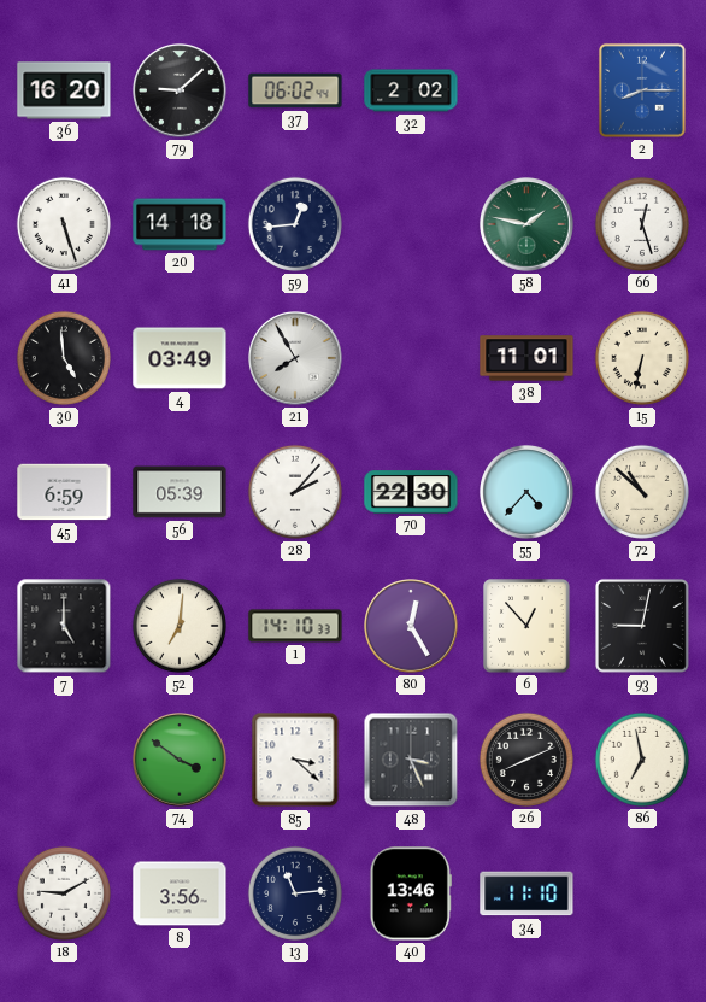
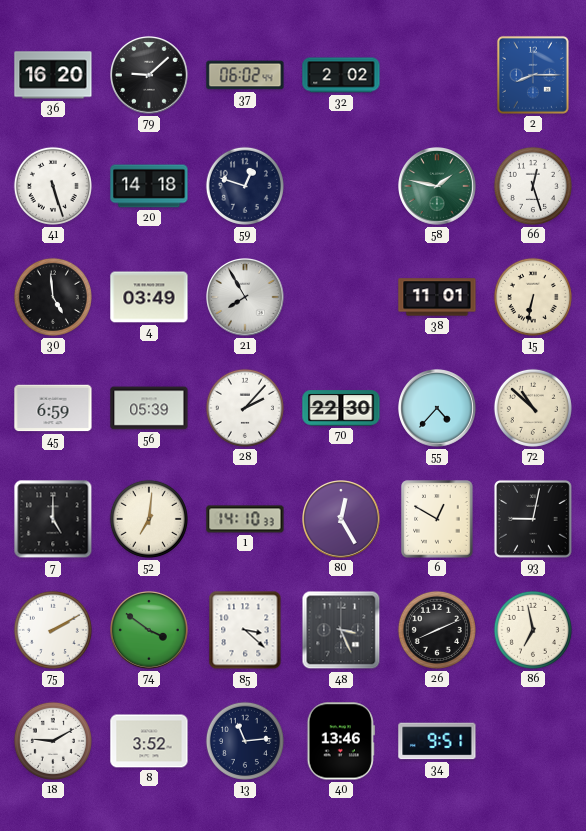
59: 12:44 -> 12:48 (245, 186)
6: 12:53 -> 12:50 (437, 519)
75: none -> 2:10 (53, 630)
8: 3:56 -> 3:52 (149, 741)
34: 11:10 -> 9:51 (437, 741)
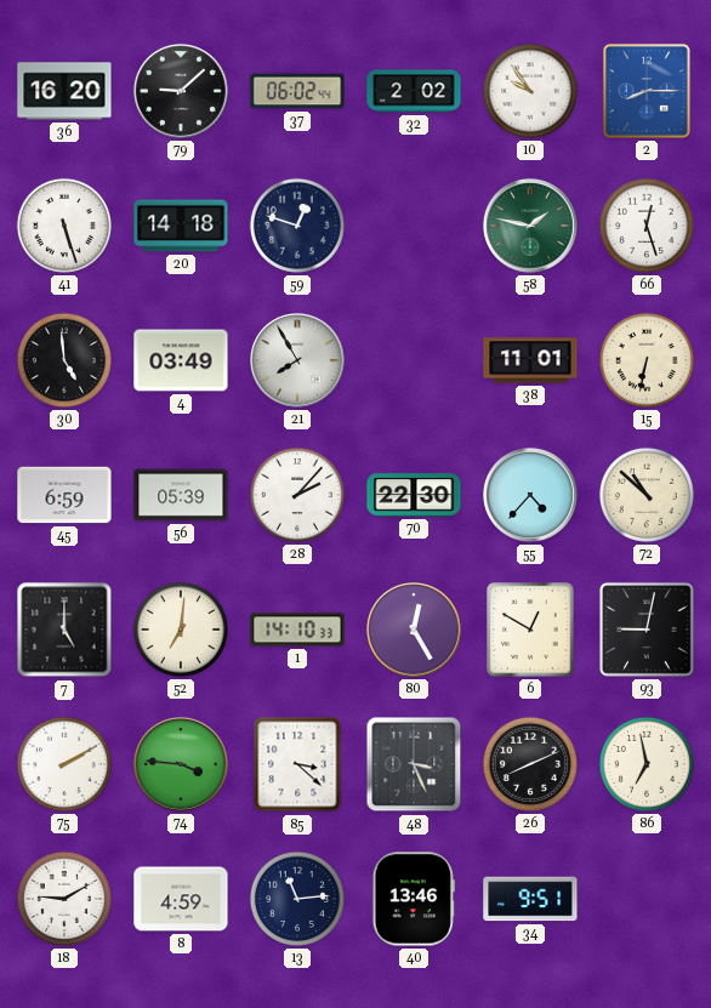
10: none -> 9:54 (530, 91)
74: 3:51 -> 3:46 (182, 765)
8: 3:52 -> 4:59 (181, 899)
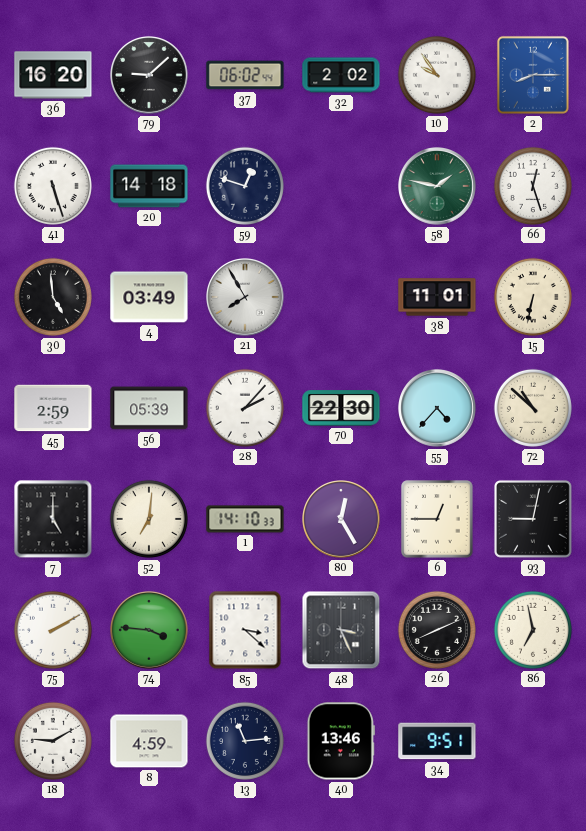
45: 6:59 -> 2:59 (53, 408)
6: 12:50 -> 12:45 (437, 519)
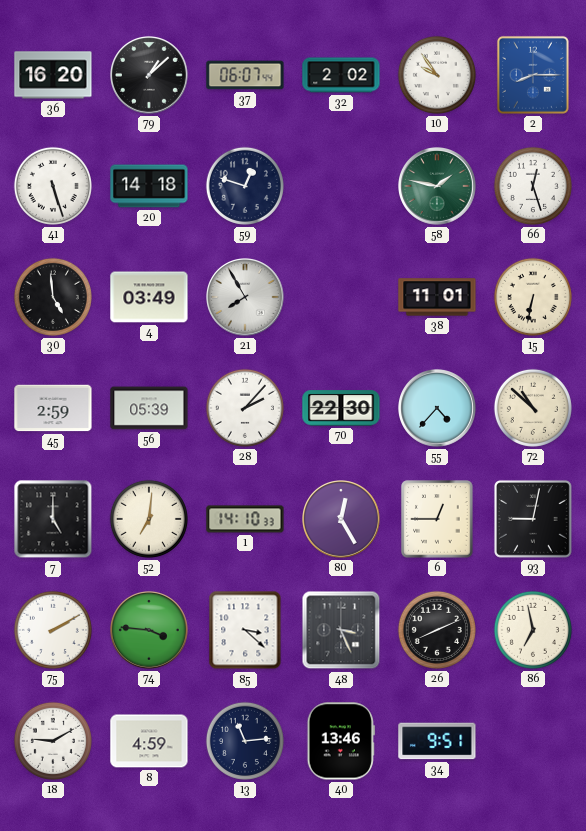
79: 9:08 -> 1:08 (150, 76)
37: 06:02 -> 06:07 (245, 75)
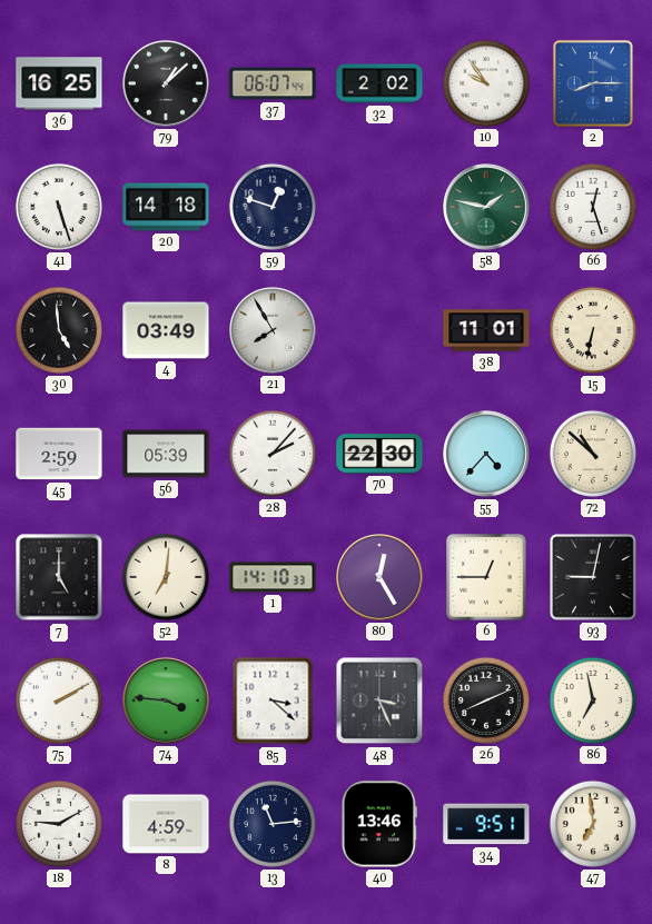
36: 16:20 -> 16:25 (59, 83)
47: none -> 6:59 (593, 824)
